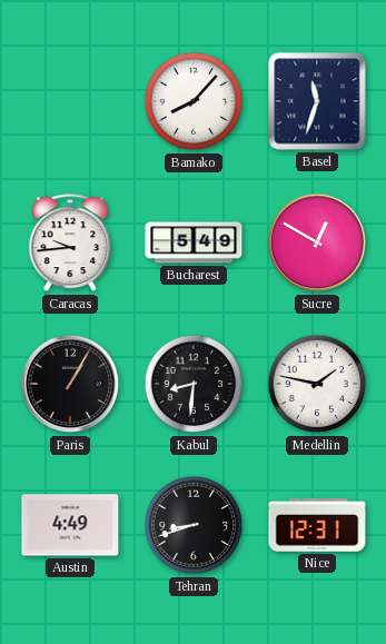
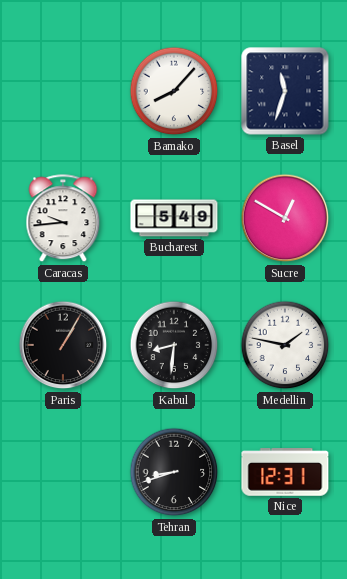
Austin: 4:49 -> none (70, 525)
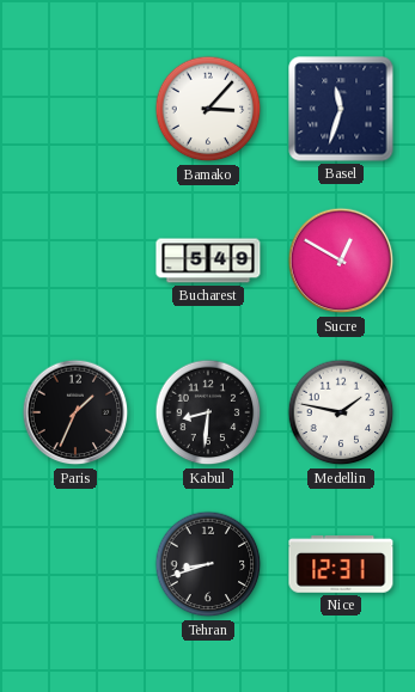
Bamako: 8:07 -> 3:07 (208, 109)
Caracas: 9:44 -> none (63, 219)
Paris: 1:05 -> 1:34 (75, 412)
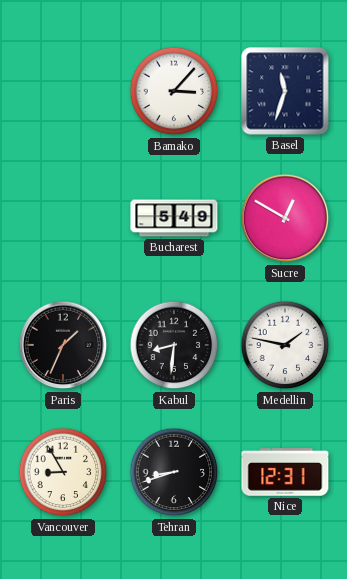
Vancouver: none -> 8:55 (63, 472)
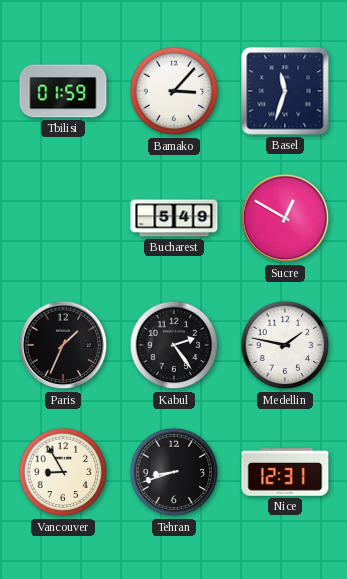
Tbilisi: none -> 01:59 (63, 91)
Kabul: 8:31 -> 2:24 (174, 345)
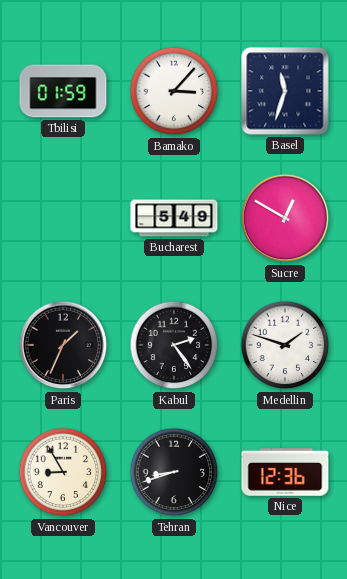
Medellin: 1:47 -> 1:48 (285, 345)
Nice: 12:31 -> 12:36 (285, 472)
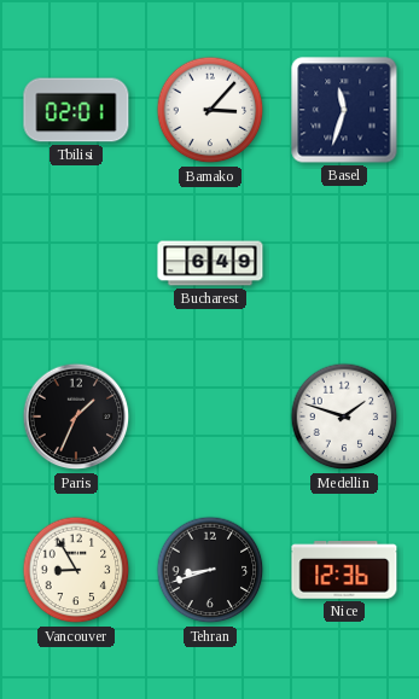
Tbilisi: 01:59 -> 02:01 (76, 110)
Bucharest: 5:49 -> 6:49 (210, 263)
Sucre: 12:50 -> none (285, 218)
Kabul: 2:24 -> none (174, 345)
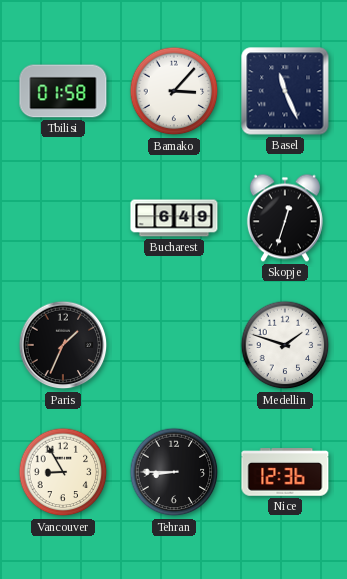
Tbilisi: 02:01 -> 01:58 (63, 91)
Basel: 11:33 -> 11:26 (285, 91)
Skopje: none -> 12:33 (285, 218)
Tehran: 8:42 -> 8:45 (174, 472)
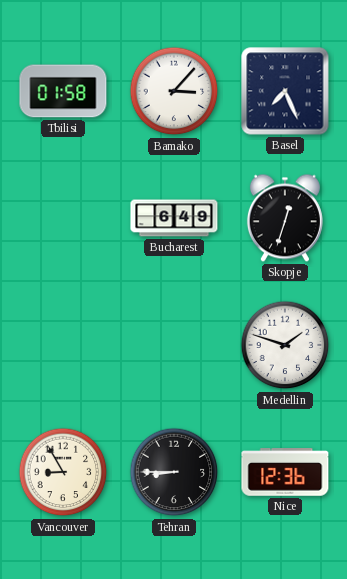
Basel: 11:26 -> 7:26 (285, 91)
Paris: 1:34 -> none (63, 345)
